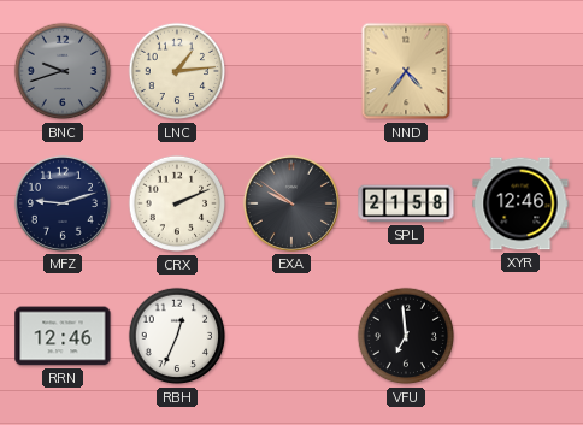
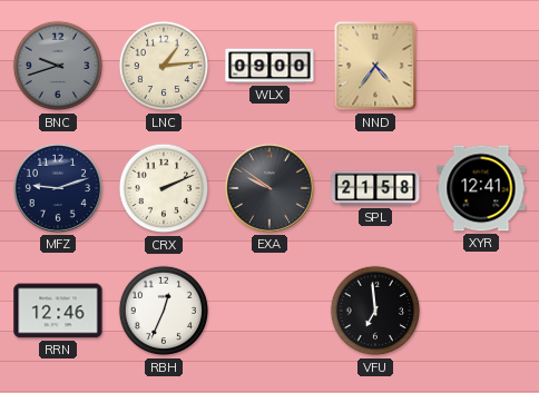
WLX: none -> 09:00 (269, 66)
XYR: 12:46 -> 12:41 (481, 188)
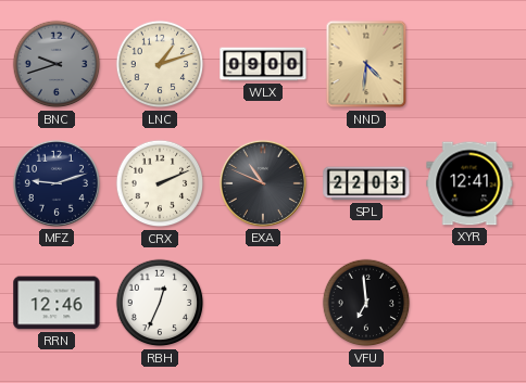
LNC: 1:14 -> 1:12 (160, 64)
NND: 4:36 -> 4:31 (366, 64)
EXA: 9:51 -> 10:49 (263, 183)
SPL: 21:58 -> 22:03 (366, 183)
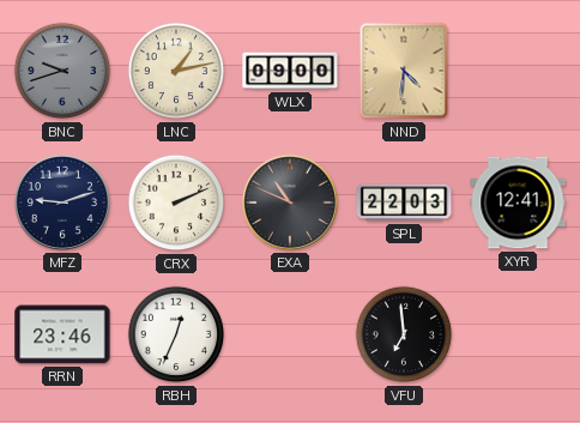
LNC: 1:12 -> 1:13 (176, 71)
RRN: 12:46 -> 23:46 (62, 334)
